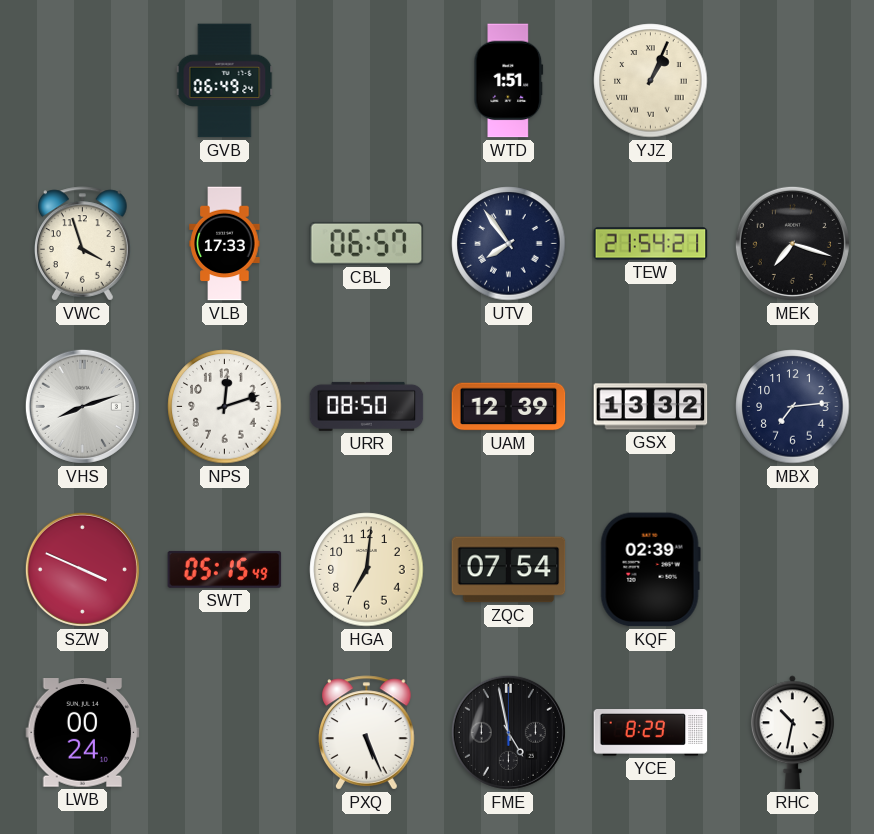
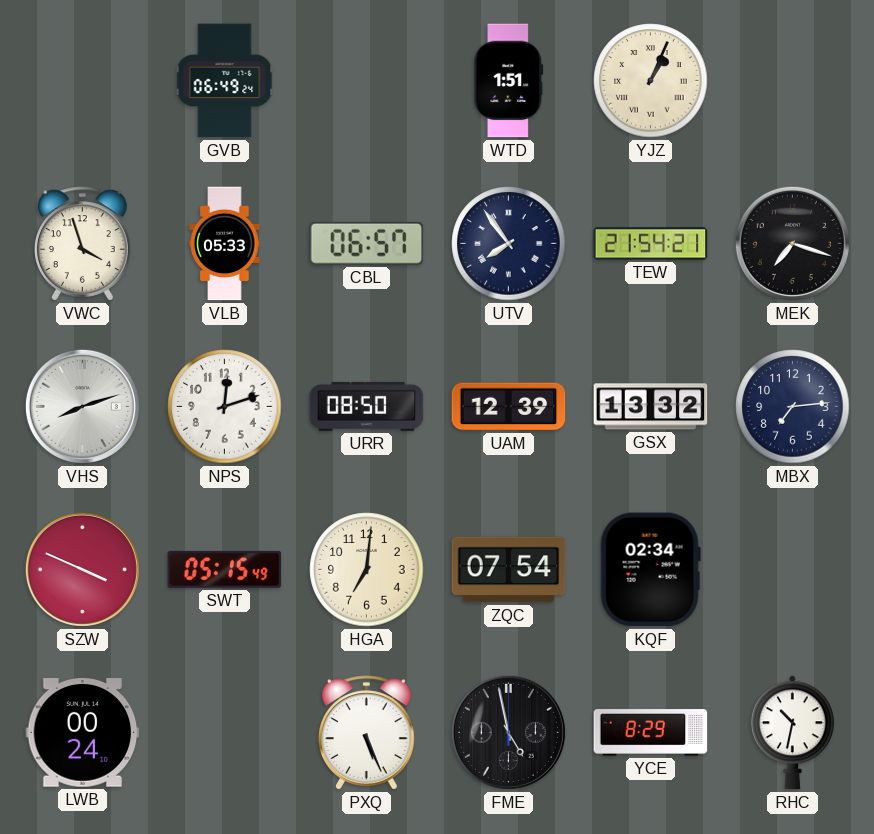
VLB: 17:33 -> 05:33 (225, 244)
KQF: 02:39 -> 02:34 (650, 570)
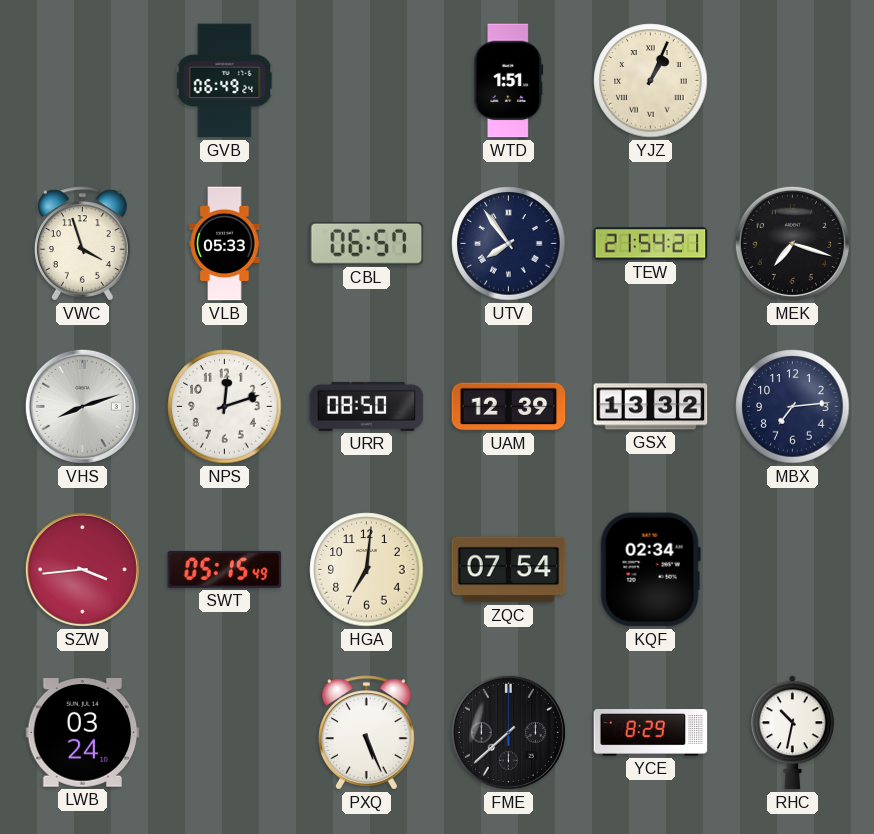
SZW: 3:49 -> 3:44 (82, 569)
LWB: 00:24 -> 03:24 (83, 733)
FME: 4:58 -> 7:38 (508, 732)
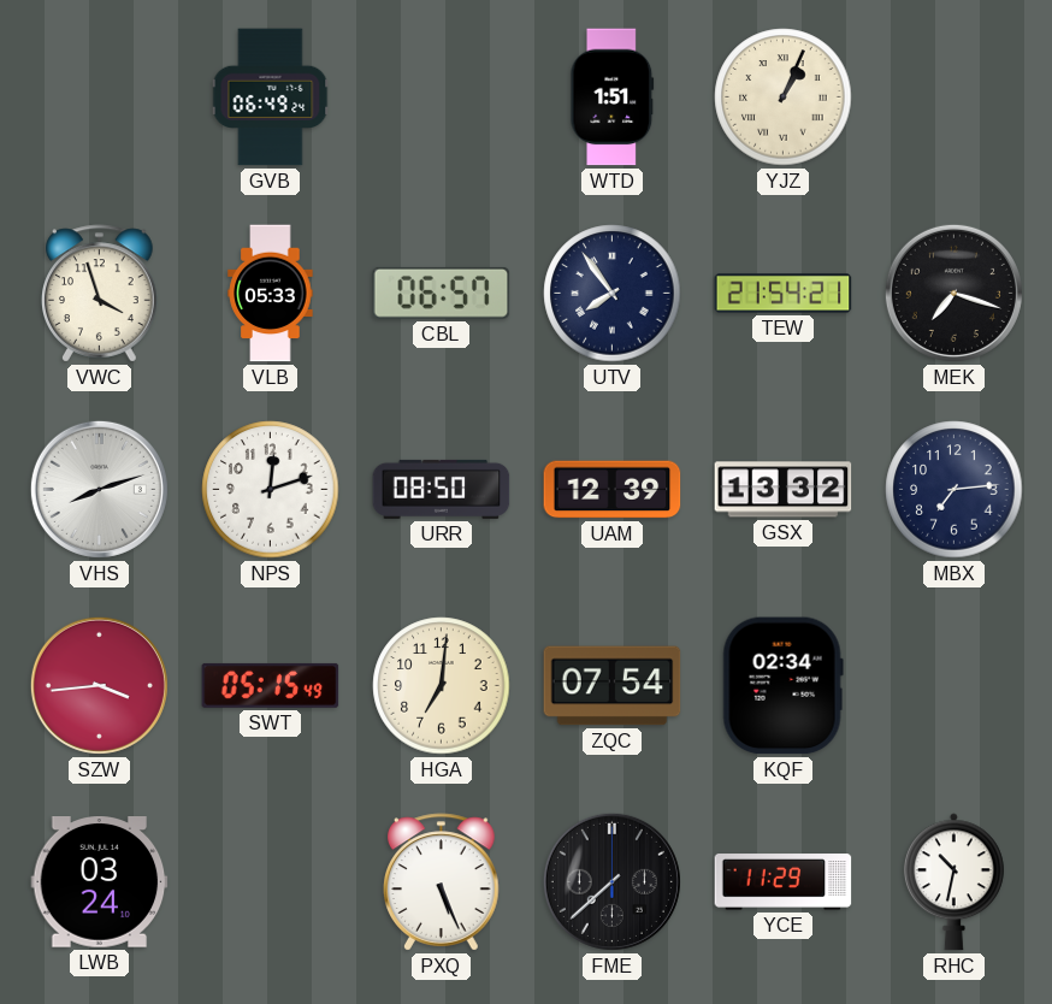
YCE: 8:29 -> 11:29 (784, 882)
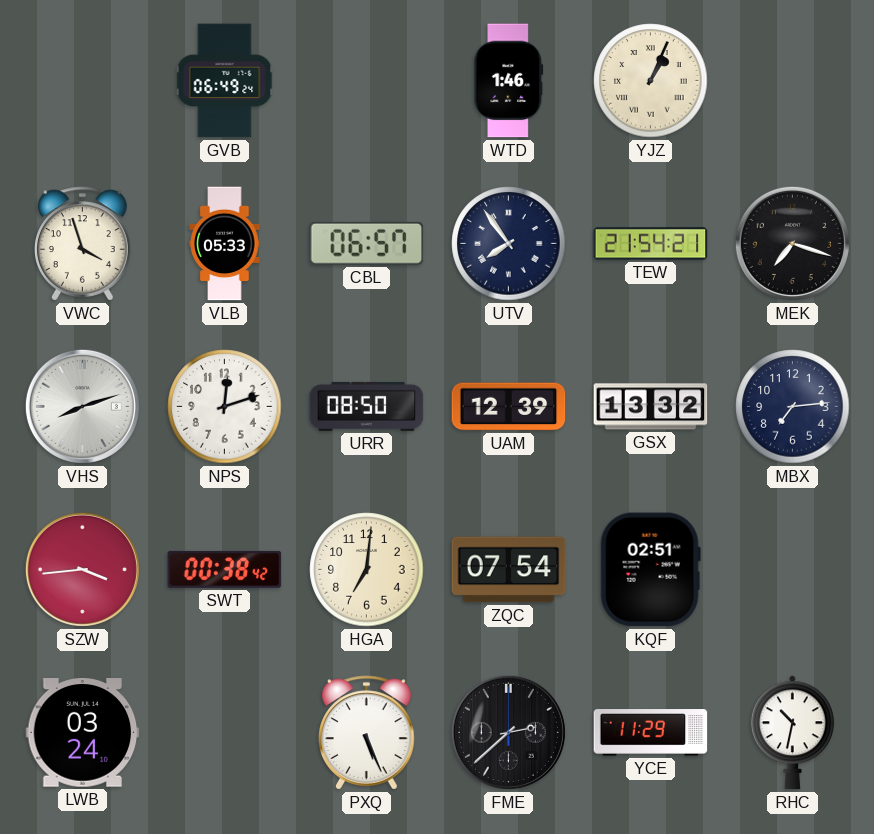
WTD: 1:51 -> 1:46 (509, 81)
SWT: 05:15 -> 00:38 (225, 569)
KQF: 02:34 -> 02:51 (650, 570)
FME: 7:38 -> 2:38 (508, 732)
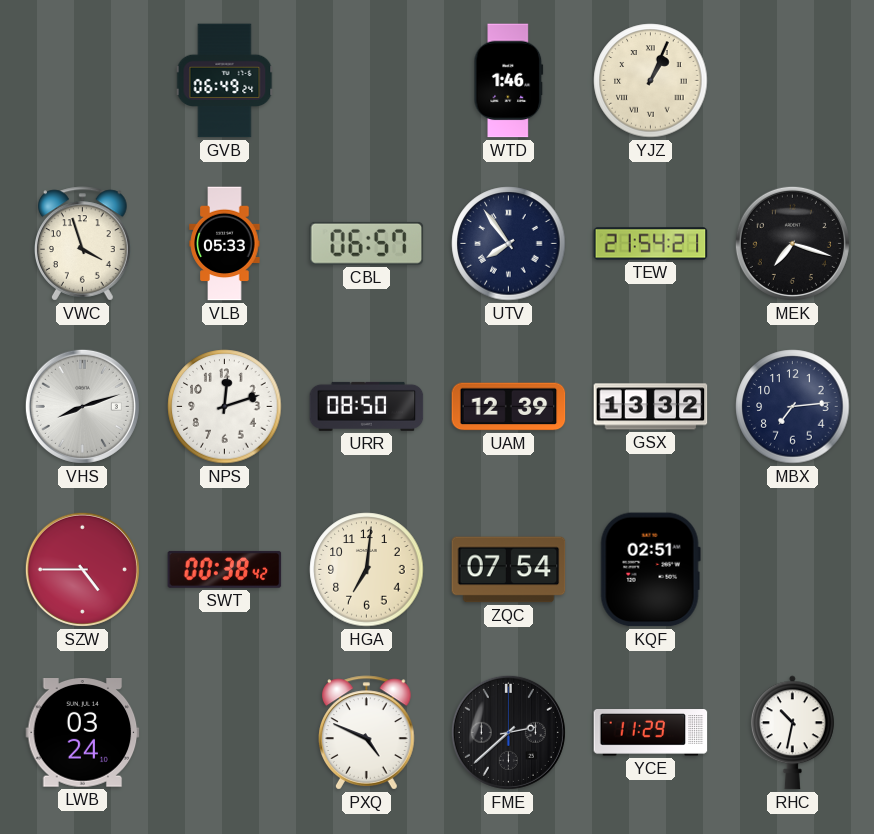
SZW: 3:44 -> 4:45 (82, 569)
PXQ: 5:26 -> 4:49 (367, 733)
